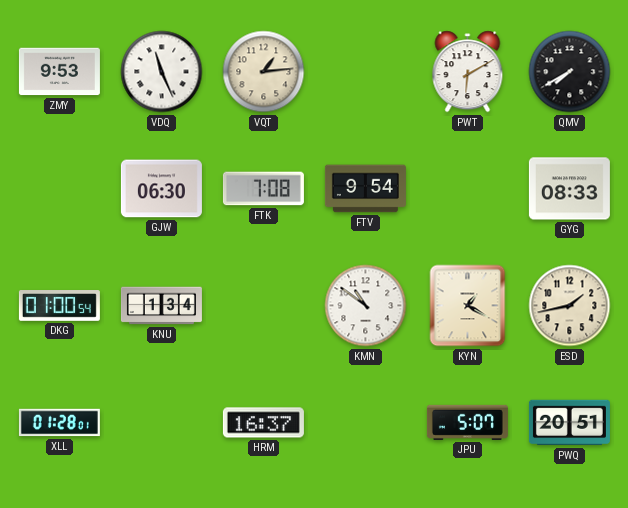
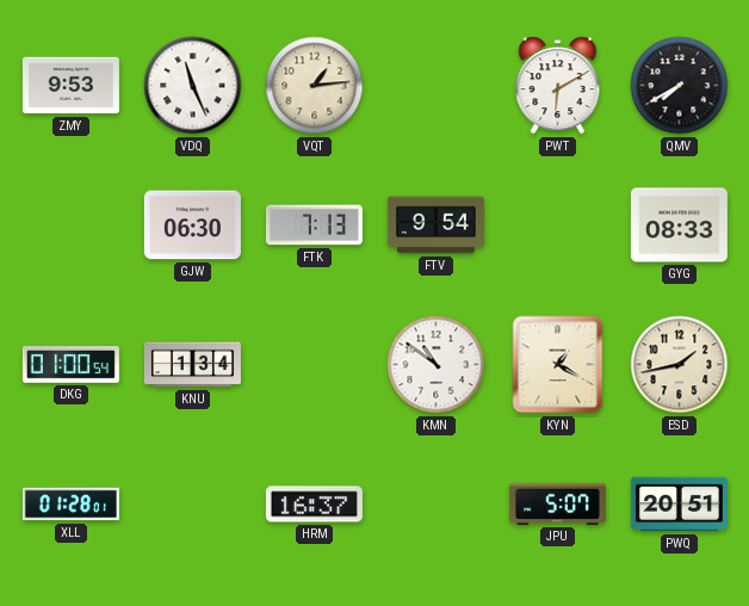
FTK: 7:08 -> 7:13 (314, 225)
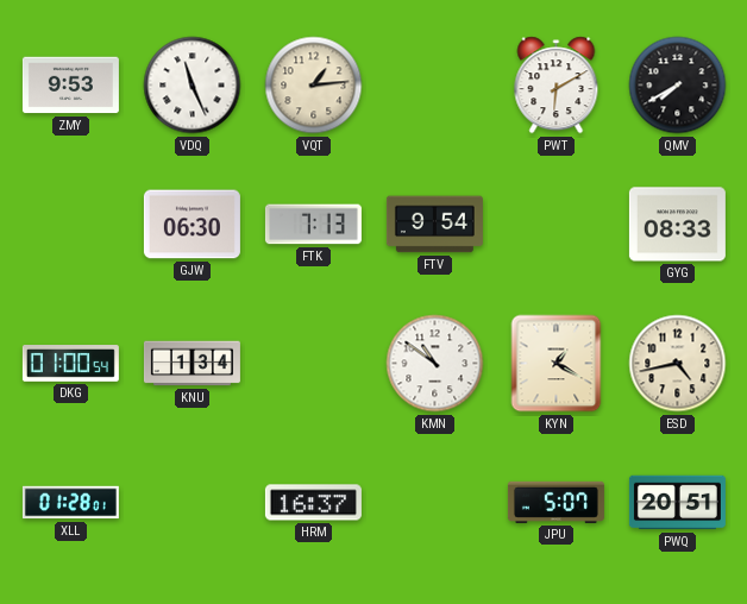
ESD: 1:43 -> 4:43 (678, 364)
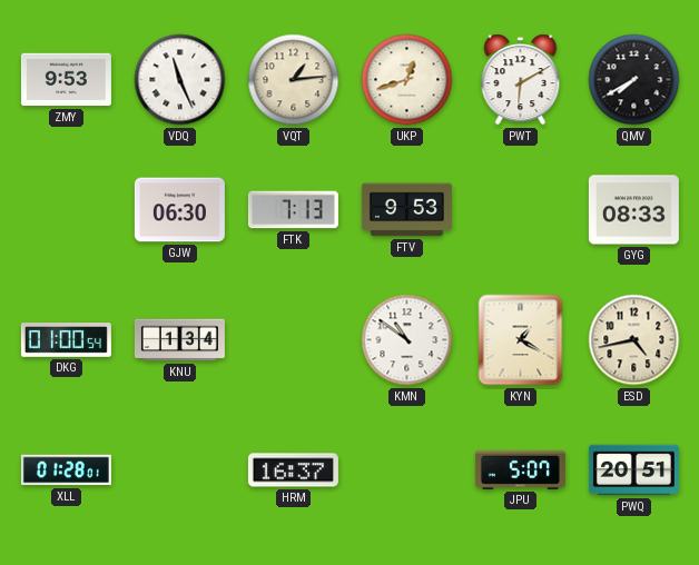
UKP: none -> 12:42 (407, 80)
FTV: 9:54 -> 9:53 (406, 210)
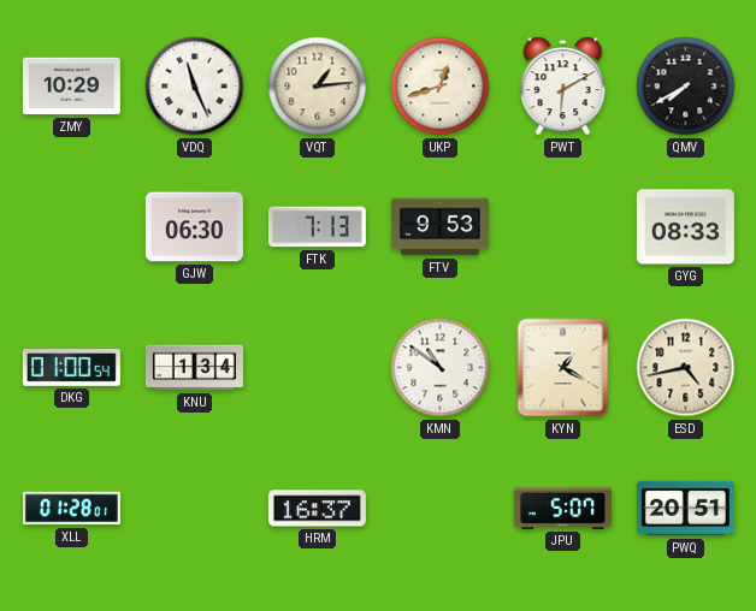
ZMY: 9:53 -> 10:29 (71, 87)
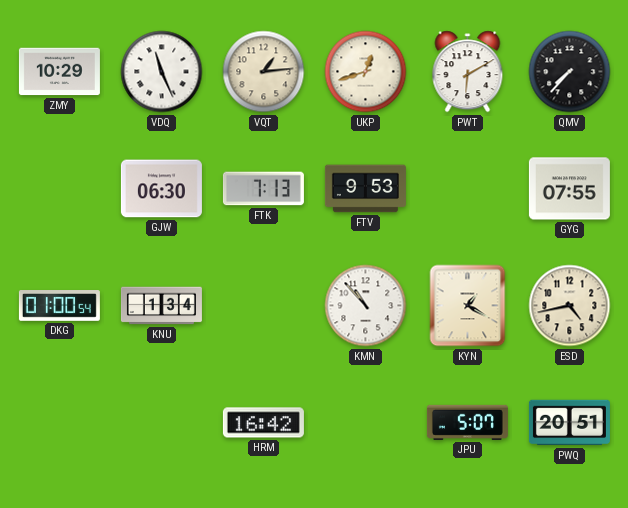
QMV: 7:40 -> 7:37 (570, 72)
GYG: 08:33 -> 07:55 (569, 189)
KMN: 10:51 -> 10:53 (366, 306)
XLL: 01:28 -> none (71, 509)
HRM: 16:37 -> 16:42 (263, 423)
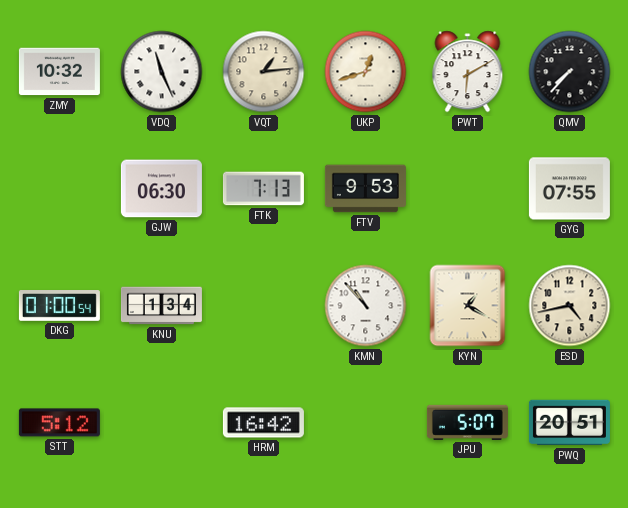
ZMY: 10:29 -> 10:32 (59, 72)
STT: none -> 5:12 (59, 423)
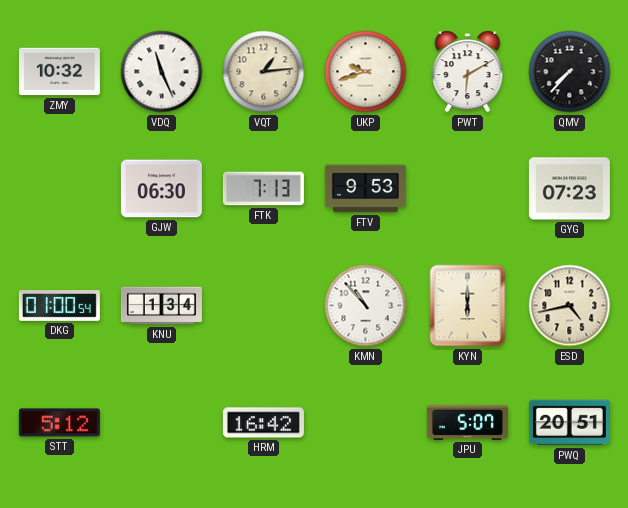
UKP: 12:42 -> 9:42 (366, 72)
GYG: 07:55 -> 07:23 (569, 189)
KYN: 1:20 -> 6:00 (468, 306)
